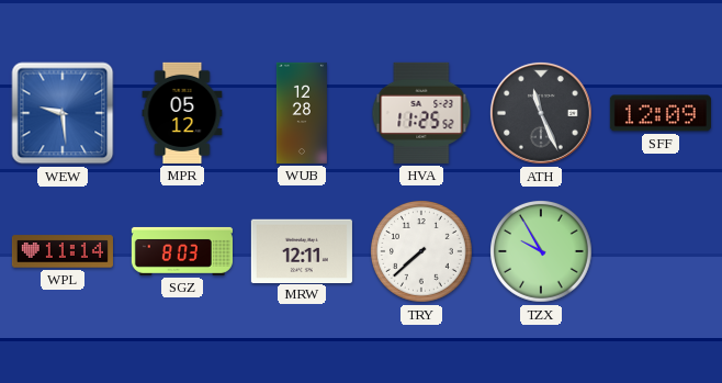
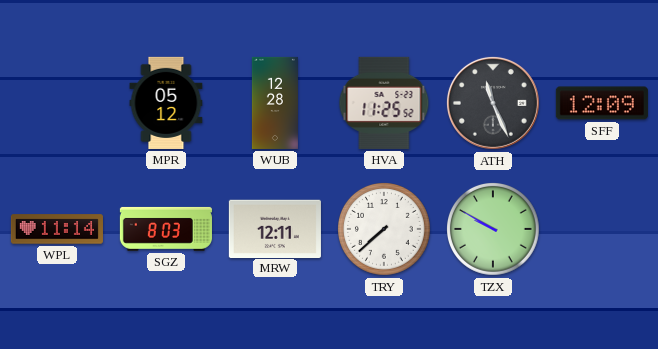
WEW: 9:29 -> none (63, 113)
TZX: 9:55 -> 9:50 (494, 230)
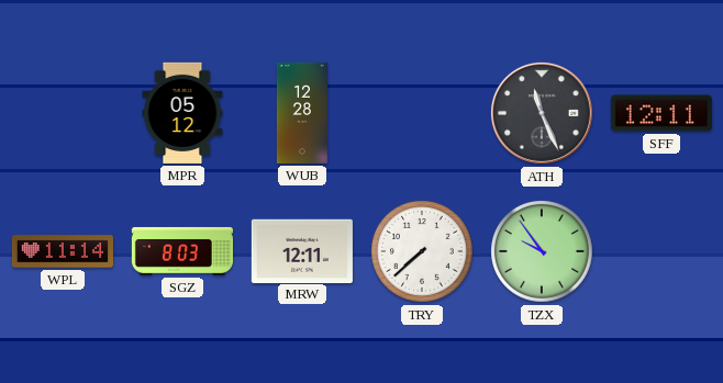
HVA: 11:25 -> none (384, 103)
SFF: 12:09 -> 12:11 (661, 113)
TZX: 9:50 -> 9:54 (543, 252)
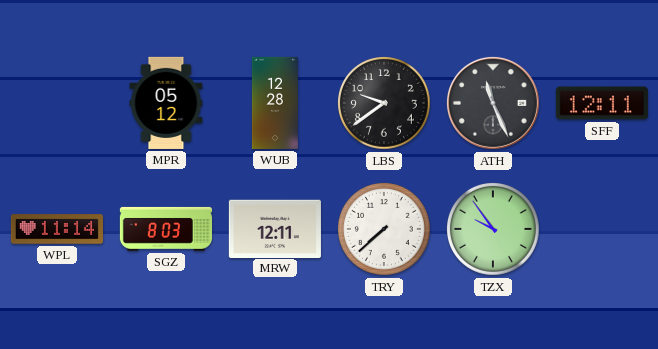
LBS: none -> 9:39 (385, 104)
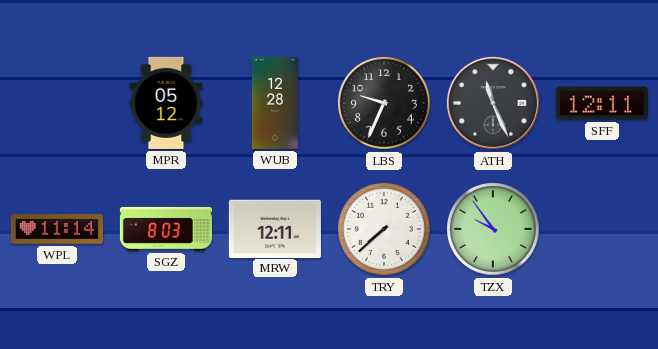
LBS: 9:39 -> 9:34 (385, 104)
